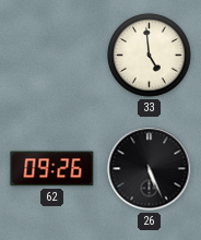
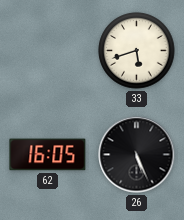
33: 4:59 -> 5:42 (137, 51)
62: 09:26 -> 16:05 (48, 155)
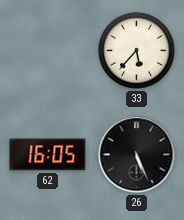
33: 5:42 -> 5:37 (137, 51)
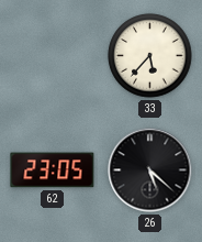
62: 16:05 -> 23:05 (53, 170)
26: 5:26 -> 5:22 (150, 170)
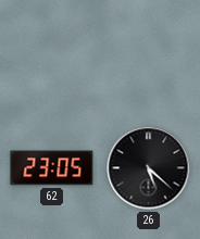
33: 5:37 -> none (150, 56)
